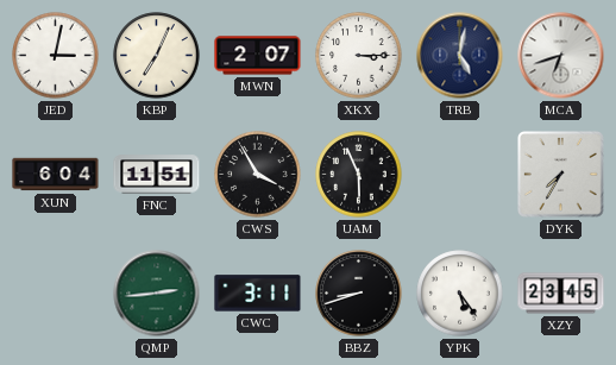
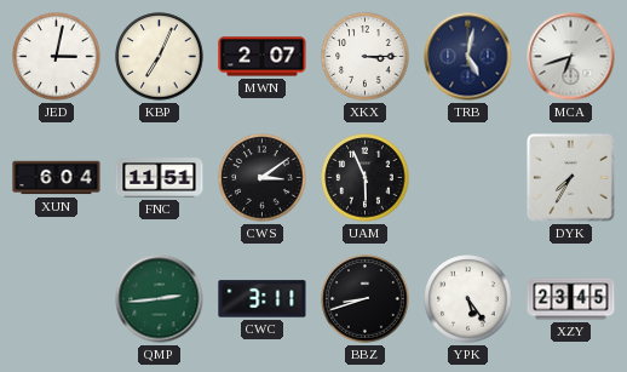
CWS: 3:55 -> 3:09 (263, 178)
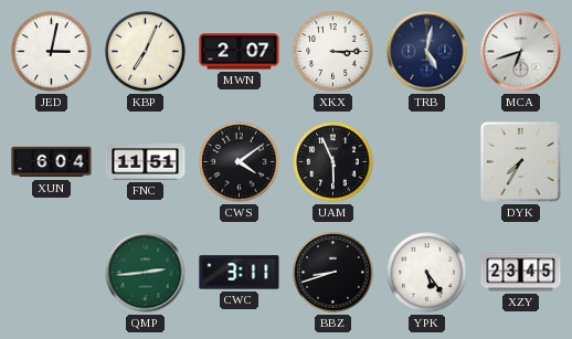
CWS: 3:09 -> 4:09 (240, 162)
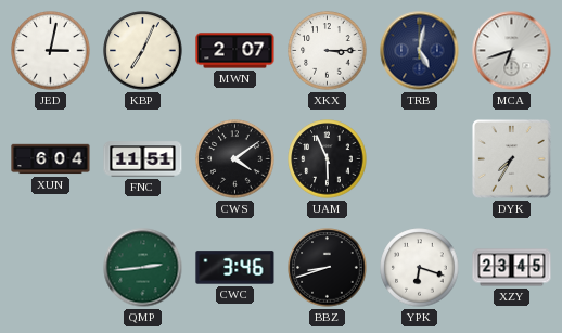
CWC: 3:11 -> 3:46 (235, 268)
YPK: 5:24 -> 6:18 (420, 268)
